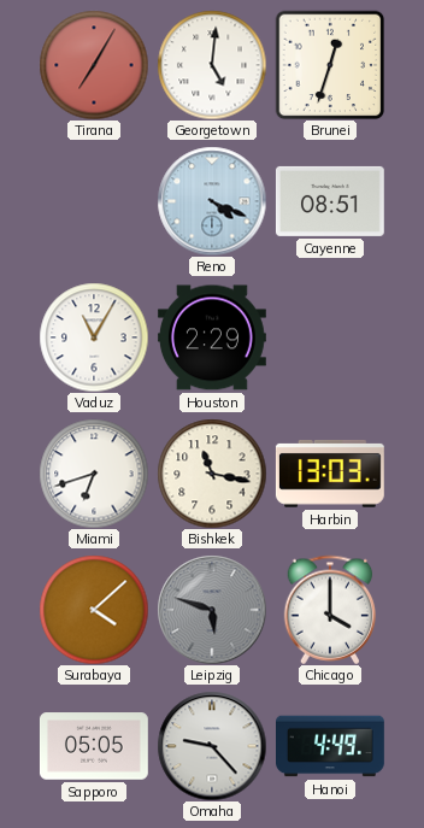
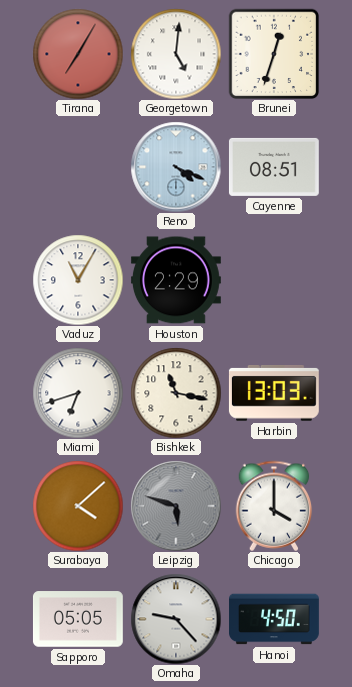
Hanoi: 4:49 -> 4:50 (275, 619)
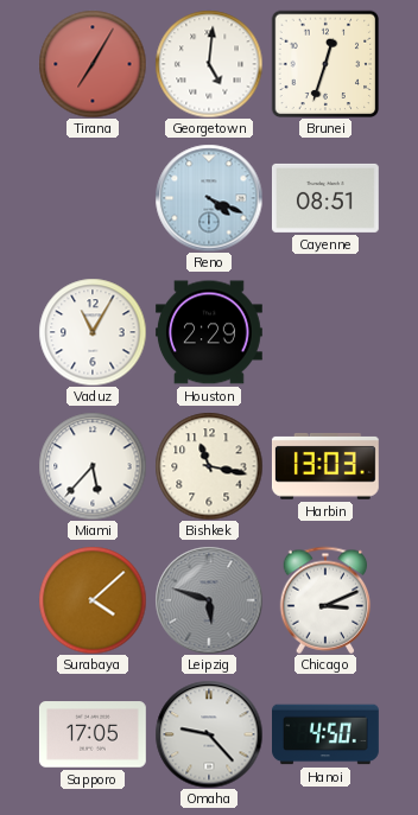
Miami: 6:42 -> 5:37 (93, 466)
Chicago: 4:00 -> 3:11 (325, 600)
Sapporo: 05:05 -> 17:05 (93, 734)
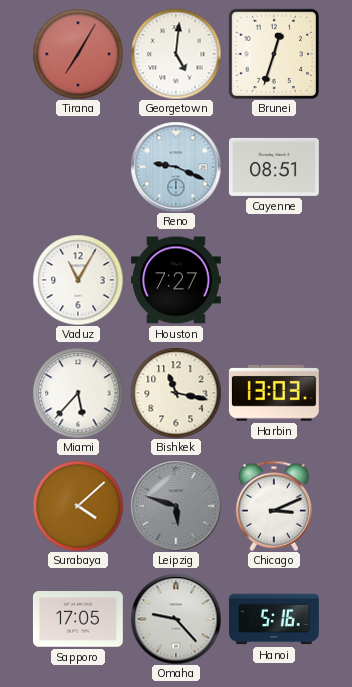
Reno: 4:19 -> 9:19 (176, 167)
Houston: 2:29 -> 7:27 (176, 280)
Hanoi: 4:50 -> 5:16 (275, 619)
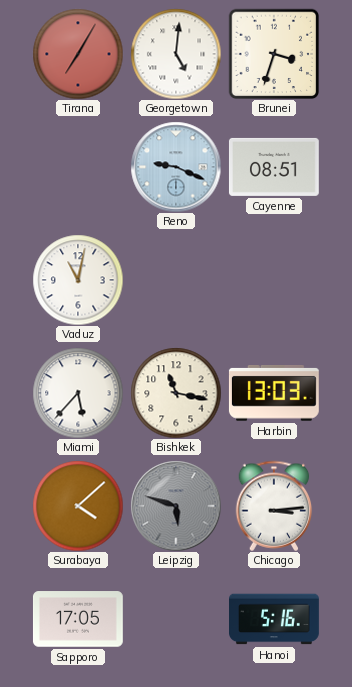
Brunei: 12:33 -> 3:33 (274, 54)
Vaduz: 11:05 -> 11:02 (78, 280)
Houston: 7:27 -> none (176, 280)
Chicago: 3:11 -> 3:14 (274, 506)
Omaha: 9:23 -> none (176, 619)
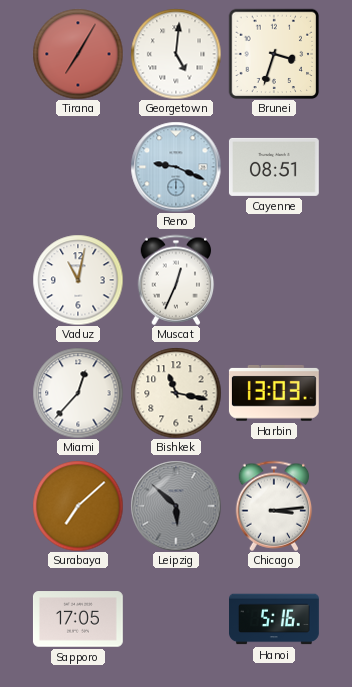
Muscat: none -> 12:34 (176, 280)
Miami: 5:37 -> 12:37 (78, 393)
Surabaya: 4:08 -> 7:08 (78, 506)
Leipzig: 5:48 -> 5:52 (176, 506)
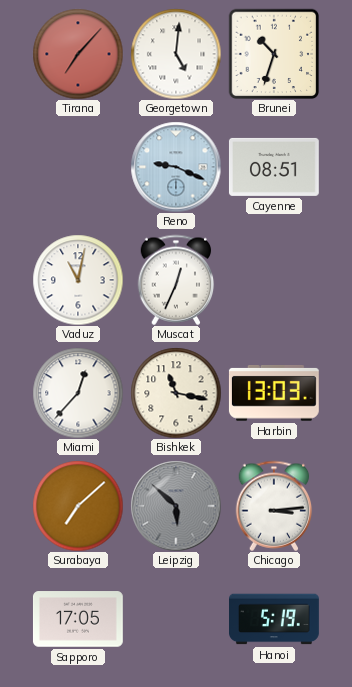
Tirana: 7:05 -> 7:07 (78, 54)
Brunei: 3:33 -> 10:33 (274, 54)
Hanoi: 5:16 -> 5:19 (275, 619)
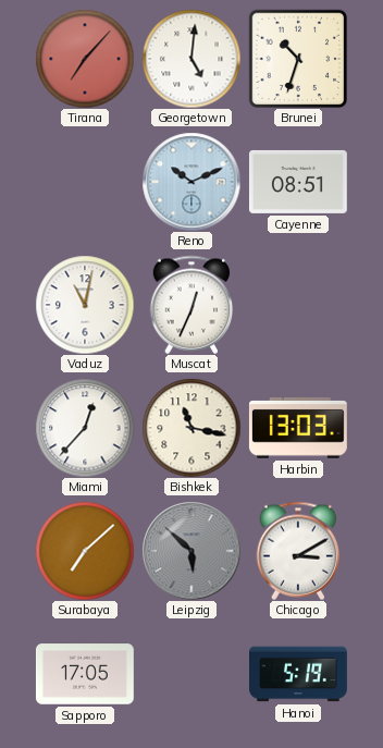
Reno: 9:19 -> 10:11 (191, 182)
Chicago: 3:14 -> 3:10 (298, 551)
